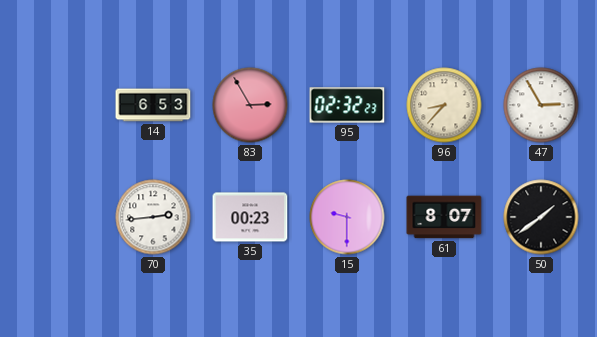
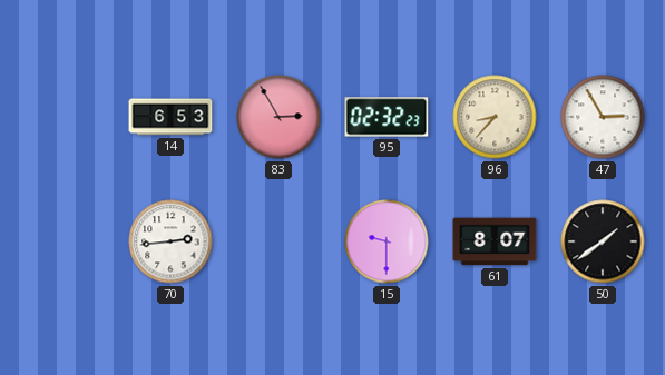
35: 00:23 -> none (250, 217)
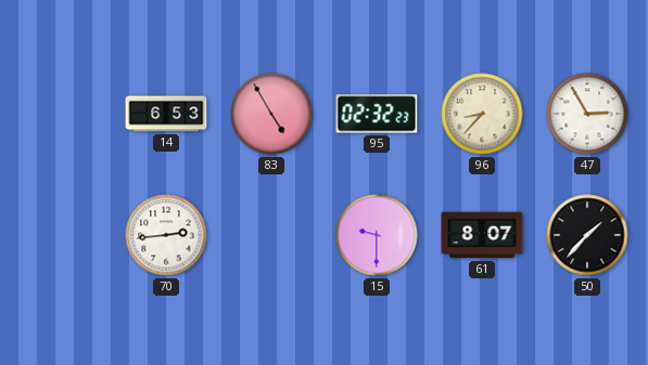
83: 2:55 -> 4:55 (271, 114)
50: 1:39 -> 1:37 (587, 235)
